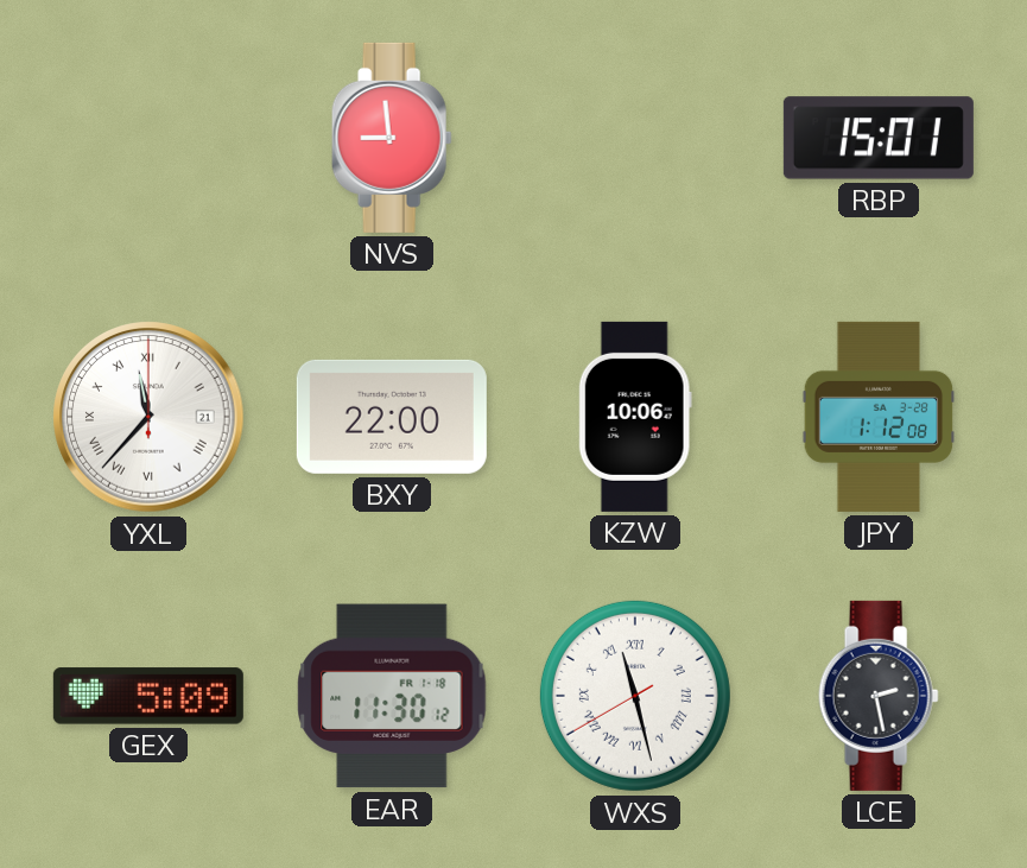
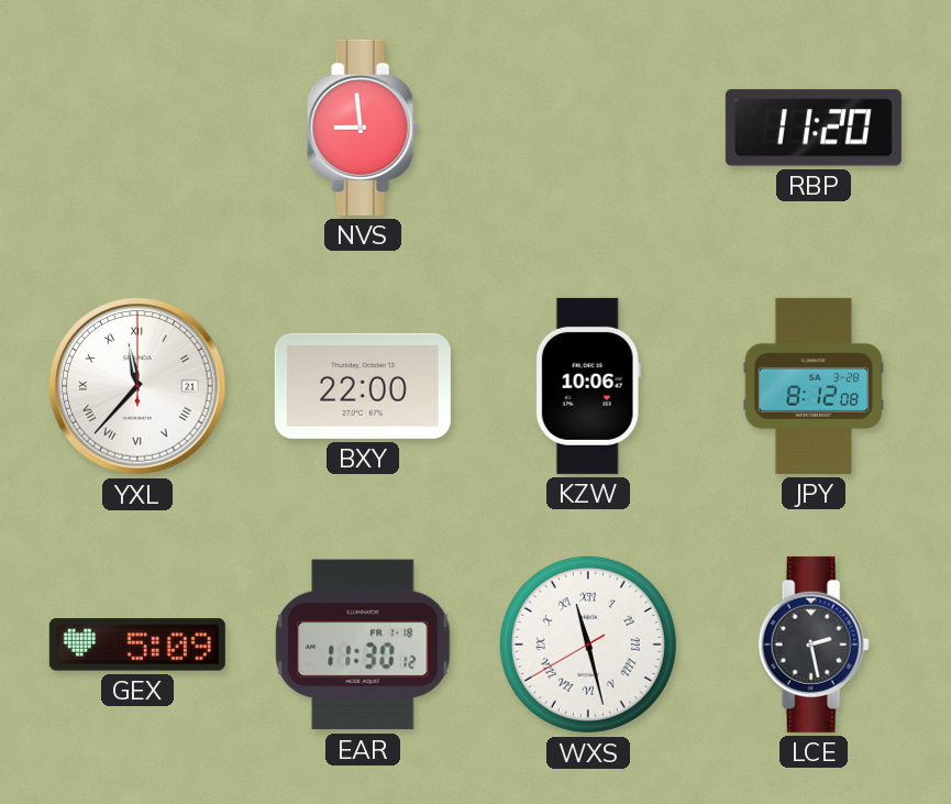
RBP: 15:01 -> 11:20 (814, 128)
JPY: 1:12 -> 8:12 (814, 386)
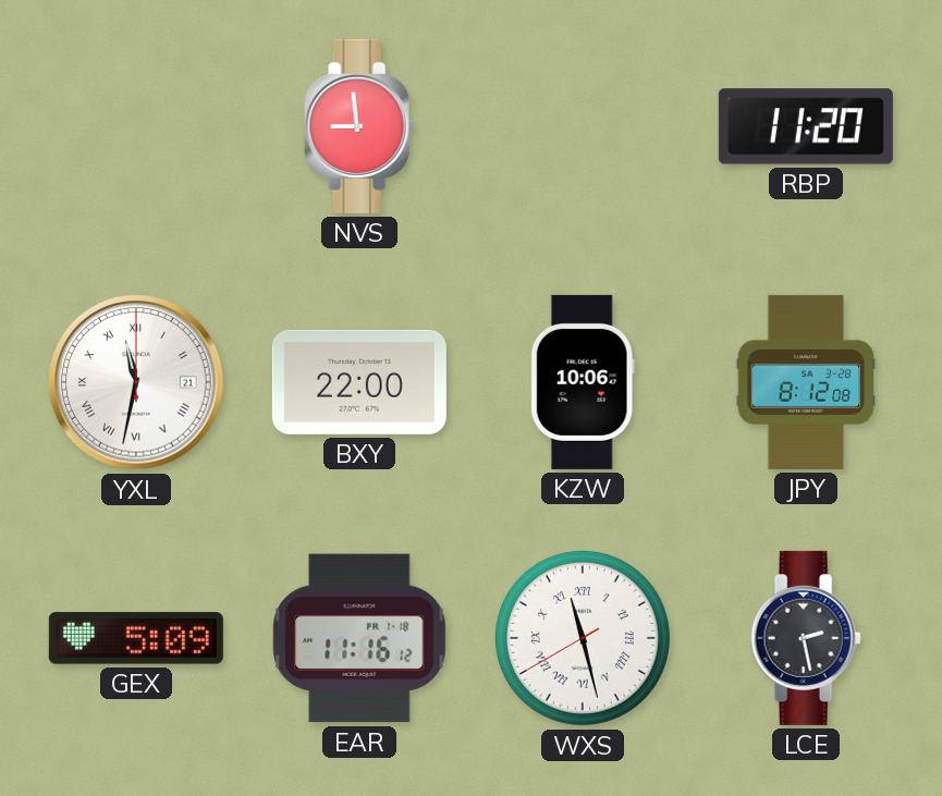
YXL: 11:37 -> 11:32 (136, 382)
EAR: 11:30 -> 11:16 (359, 638)
